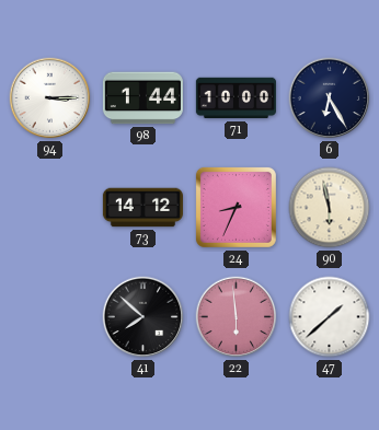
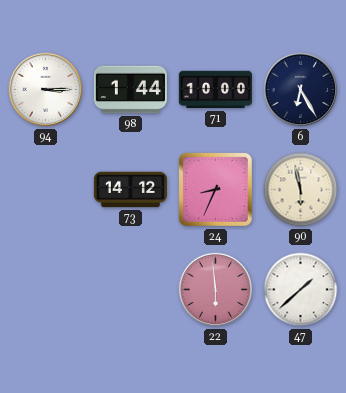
41: 7:52 -> none (143, 317)
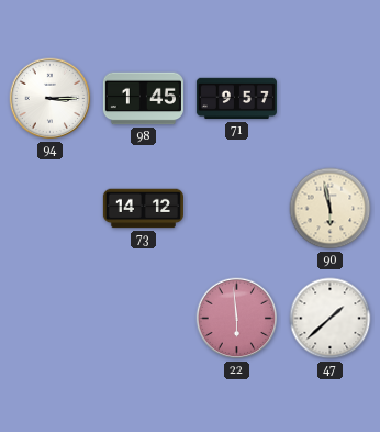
98: 1:44 -> 1:45 (143, 99)
71: 10:00 -> 9:57 (236, 99)
6: 6:25 -> none (301, 90)
24: 8:34 -> none (215, 189)
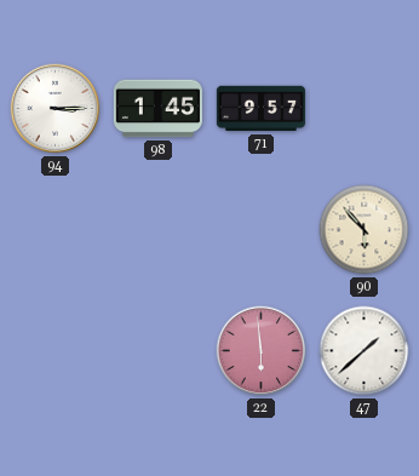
73: 14:12 -> none (143, 209)
90: 5:58 -> 5:53 (365, 230)
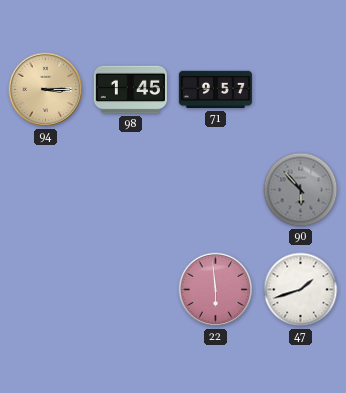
94 dial: white -> champagne (46, 90)
90 dial: cream -> grey (301, 190)
47: 1:38 -> 1:42 (301, 290)
